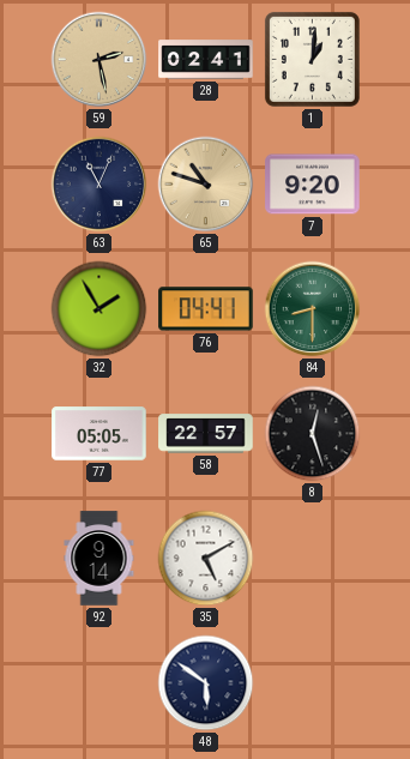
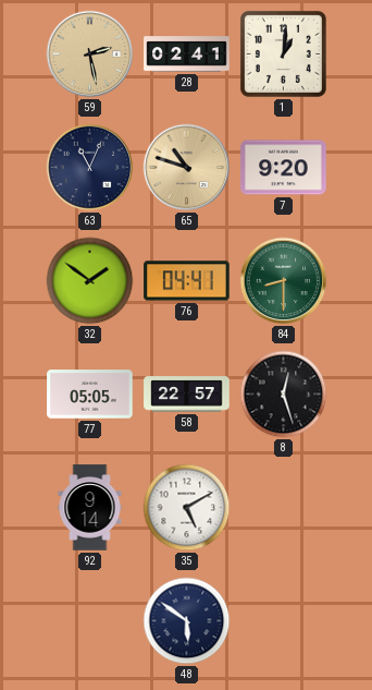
32: 1:55 -> 1:51 (90, 281)
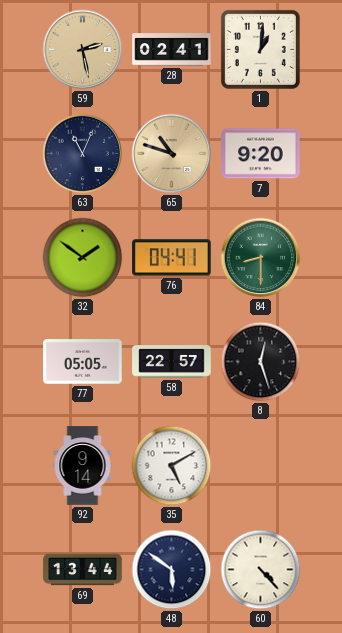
69: none -> 13:44 (83, 570)
60: none -> 4:23 (261, 570)
